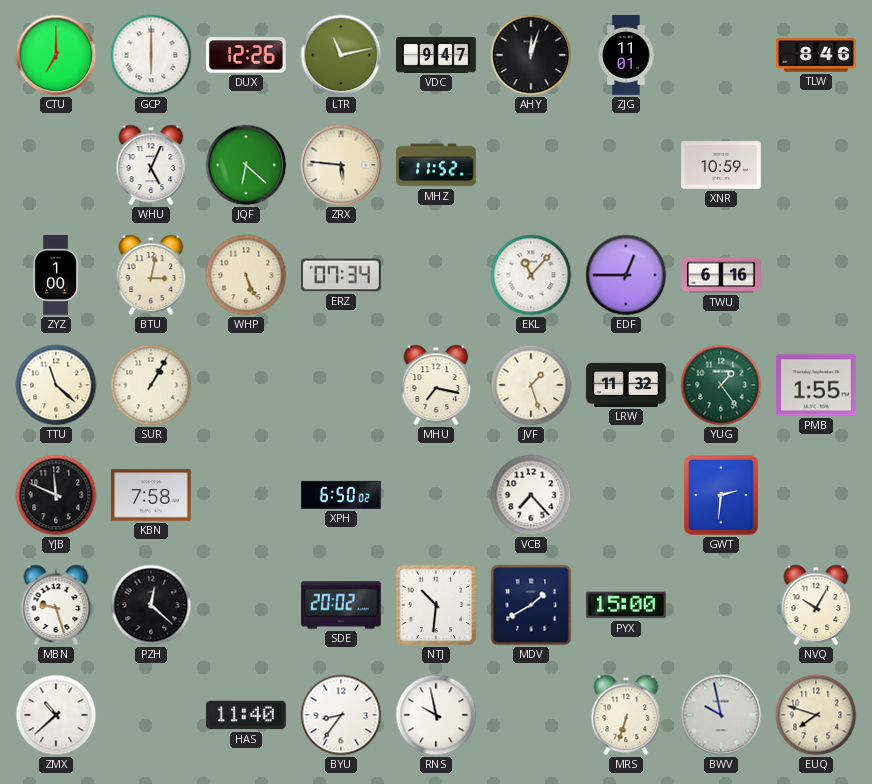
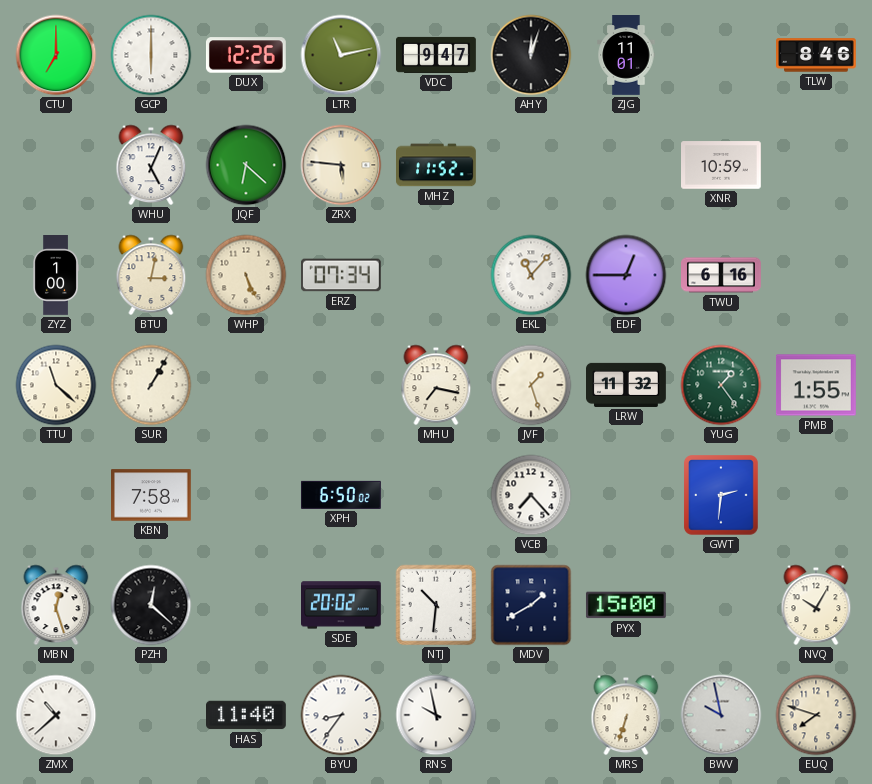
YJB: 11:49 -> none (56, 495)
MBN: 9:27 -> 12:27 (56, 605)
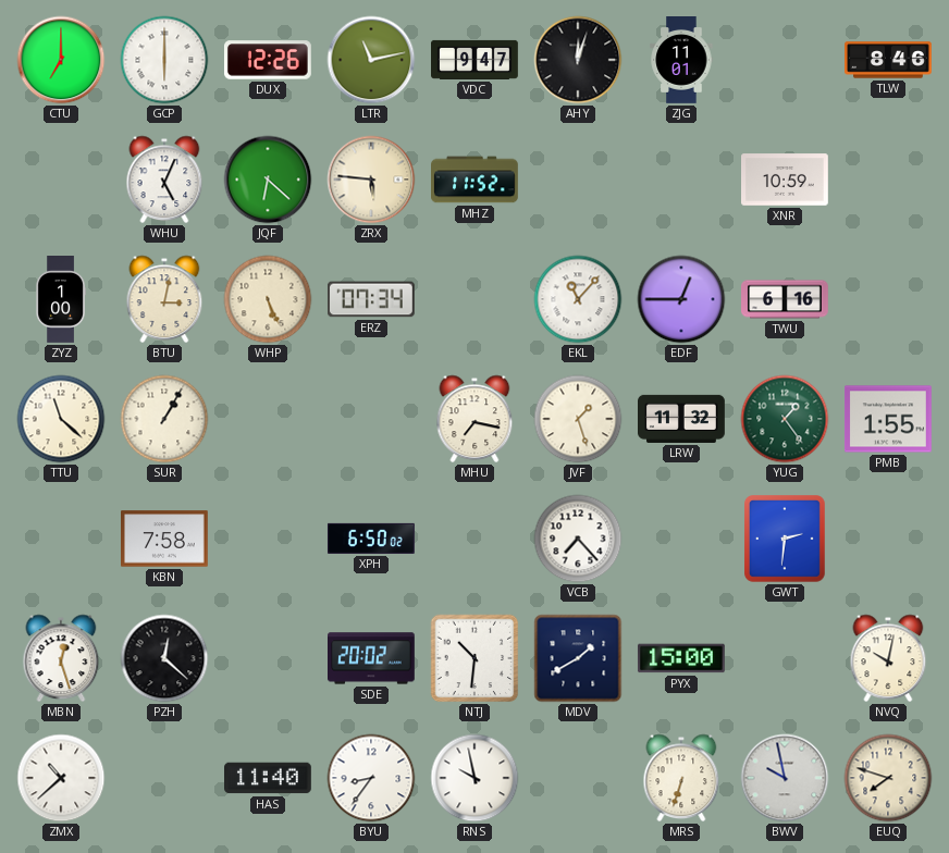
NVQ: 10:05 -> 10:02 (888, 658)
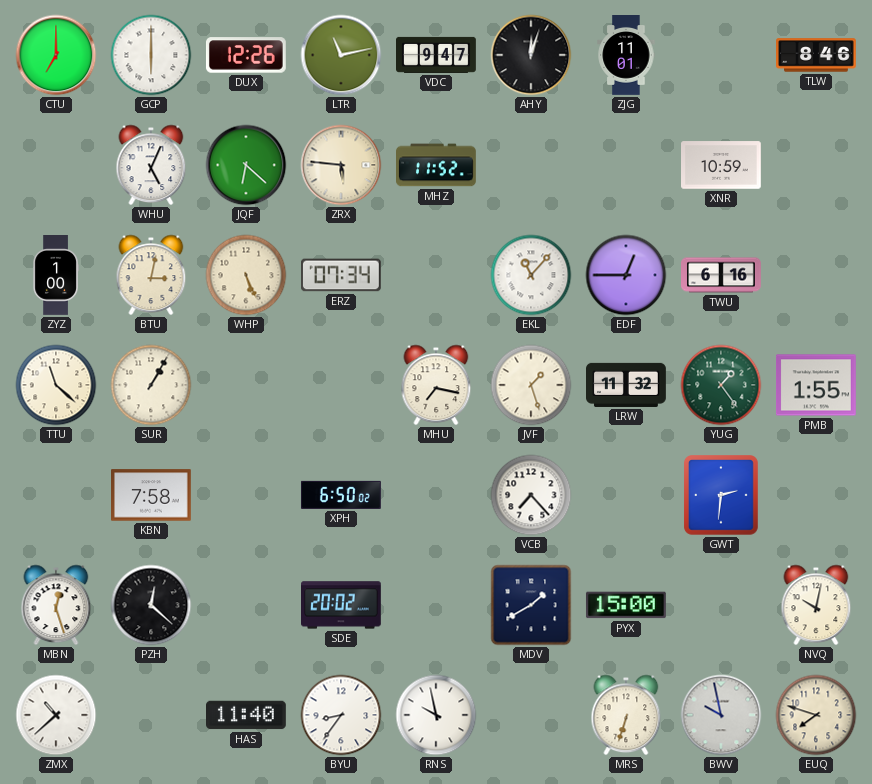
NTJ: 10:31 -> none (474, 658)
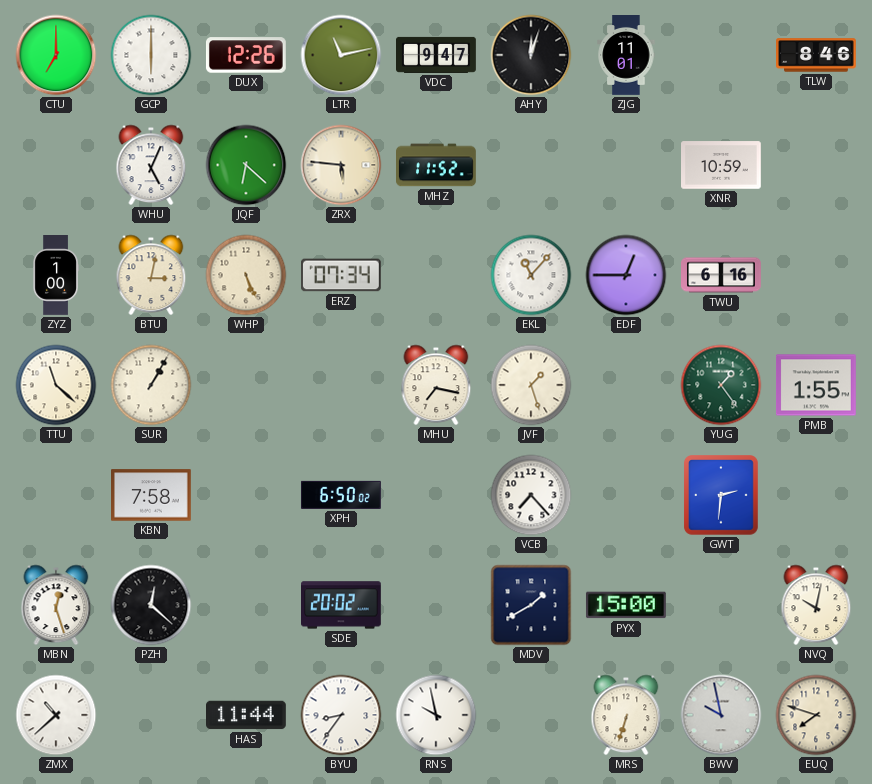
LRW: 11:32 -> none (627, 385)
HAS: 11:40 -> 11:44 (247, 715)
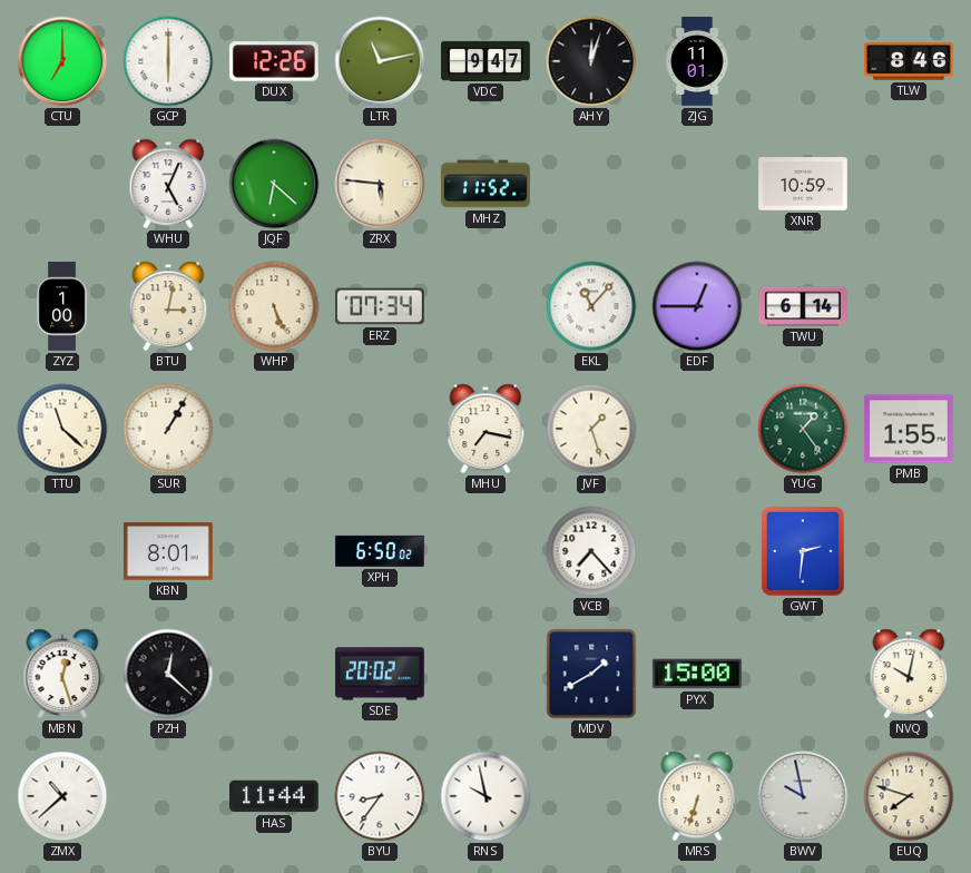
TWU: 6:16 -> 6:14 (804, 306)
KBN: 7:58 -> 8:01 (169, 551)
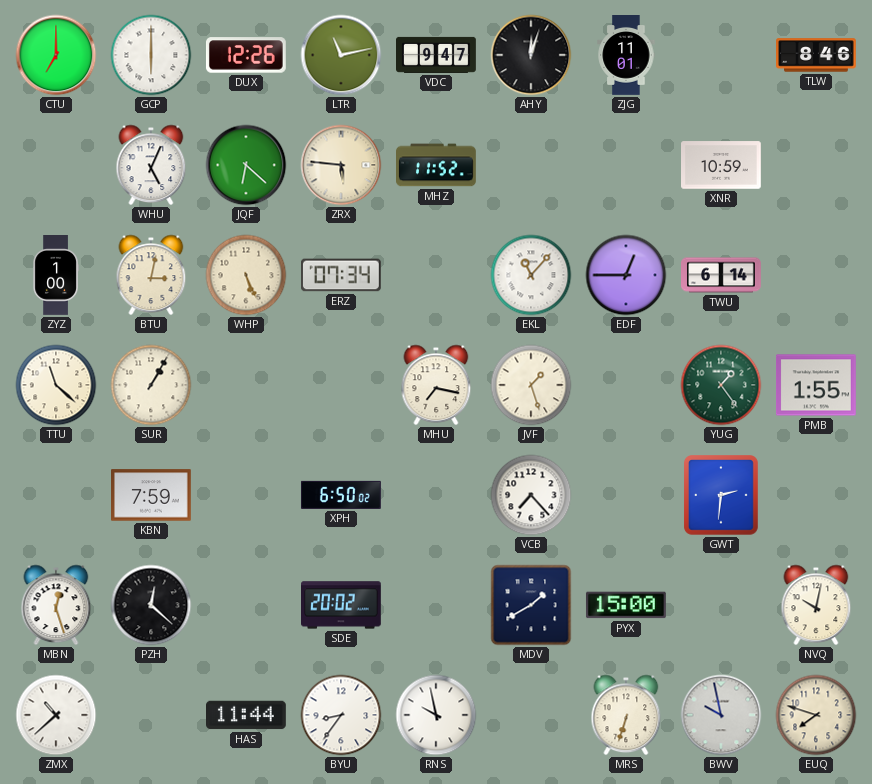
KBN: 8:01 -> 7:59 (152, 495)
